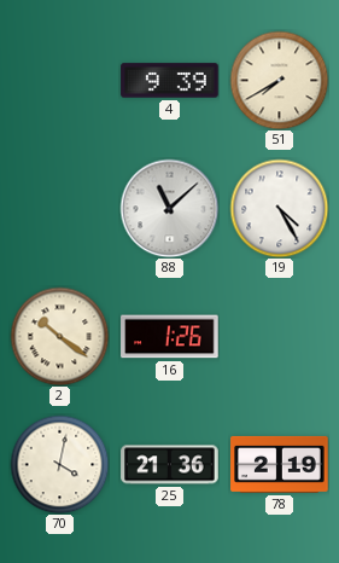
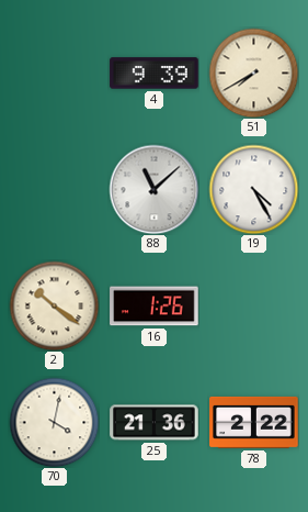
78: 2:19 -> 2:22 (254, 422)
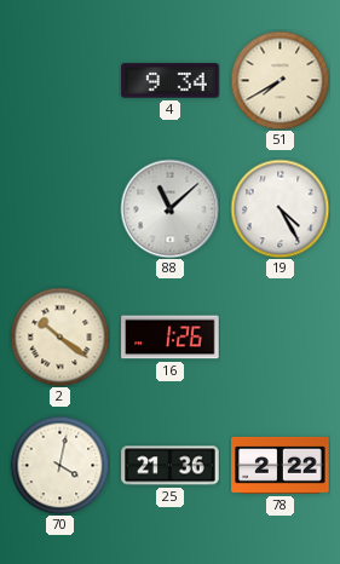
4: 9:39 -> 9:34 (171, 81)
